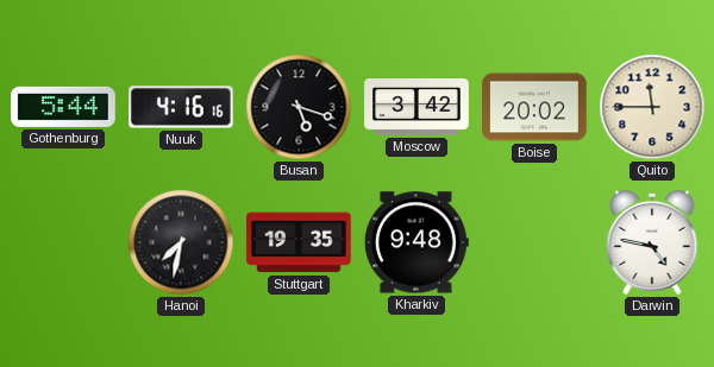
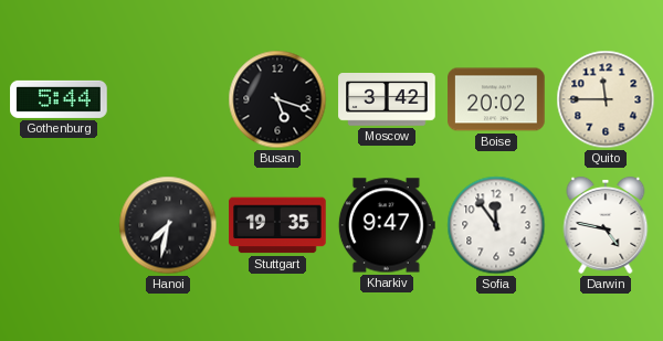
Nuuk: 4:16 -> none (181, 107)
Kharkiv: 9:48 -> 9:47 (387, 225)
Sofia: none -> 11:54 (496, 225)
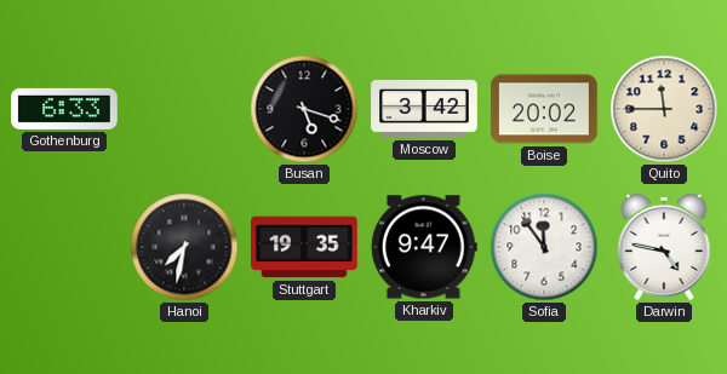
Gothenburg: 5:44 -> 6:33 (64, 109)
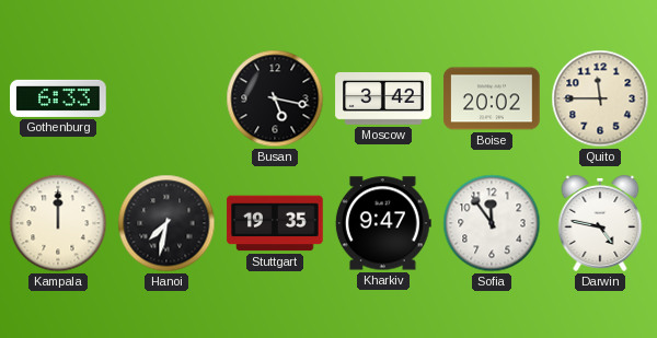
Busan: 5:18 -> 5:17 (275, 98)
Kampala: none -> 12:00 (58, 223)
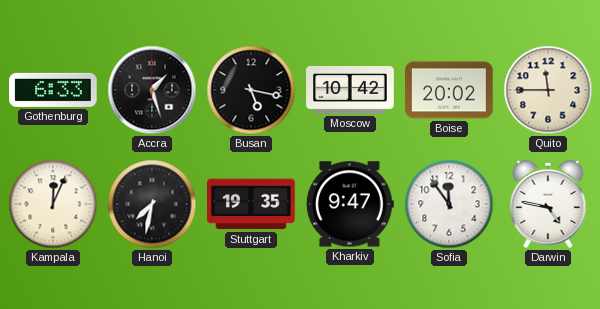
Accra: none -> 1:27 (152, 90)
Moscow: 3:42 -> 10:42 (350, 91)
Kampala: 12:00 -> 12:04 (53, 204)
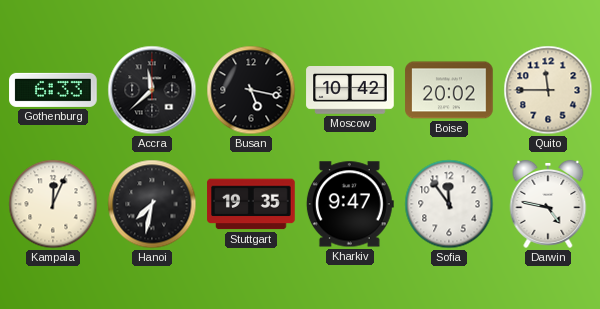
Accra: 1:27 -> 11:38 (152, 90)
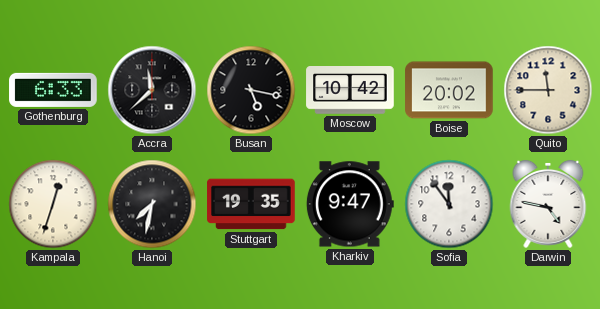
Kampala: 12:04 -> 12:33 (53, 204)
